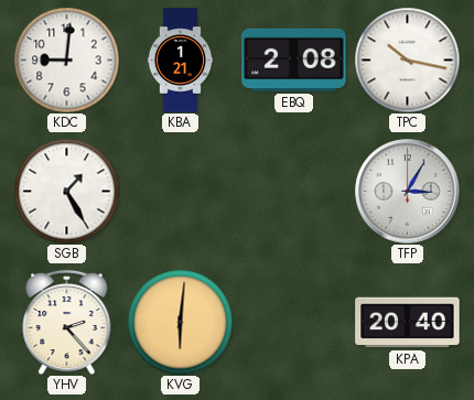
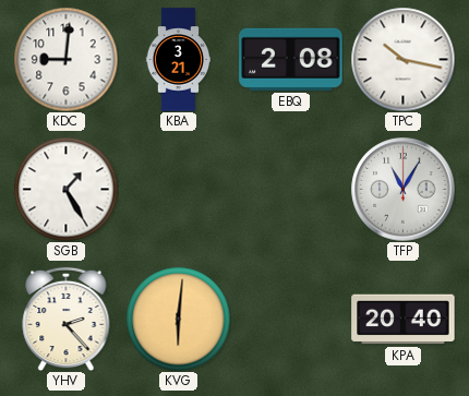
KBA: 1:21 -> 3:21 (179, 60)
TFP: 3:05 -> 11:05 (404, 190)
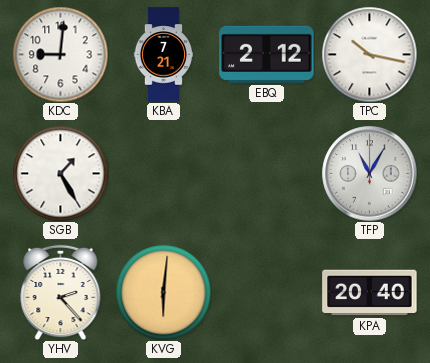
KBA: 3:21 -> 7:21 (164, 55)
EBQ: 2:08 -> 2:12 (267, 54)
